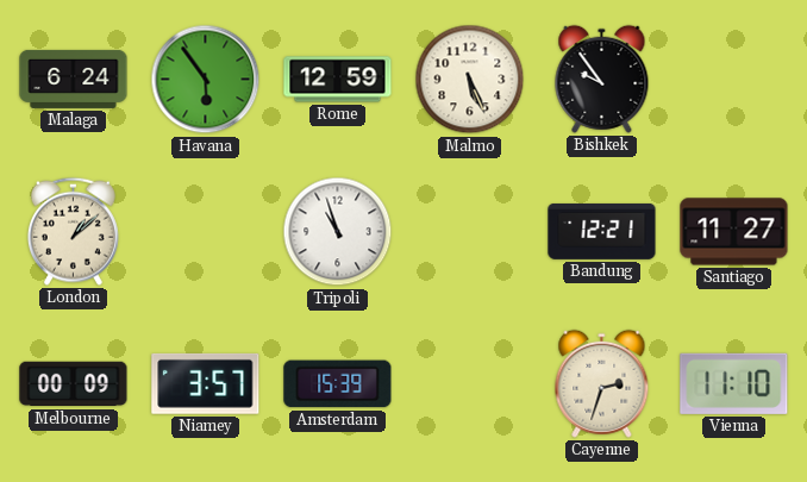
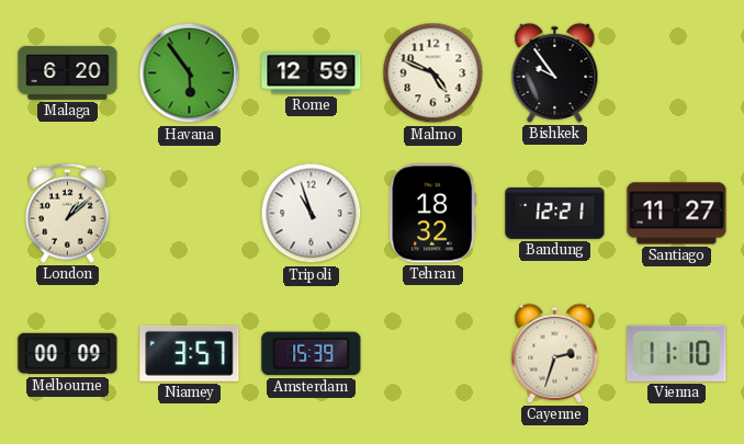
Malaga: 6:24 -> 6:20 (68, 72)
Malmo: 5:26 -> 4:49 (433, 73)
Tehran: none -> 18:32 (433, 214)
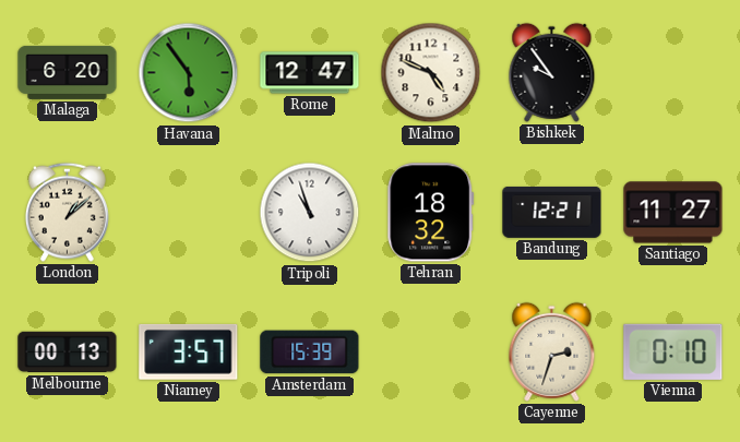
Rome: 12:59 -> 12:47 (310, 73)
Melbourne: 00:09 -> 00:13 (68, 353)
Vienna: 11:10 -> 0:10 (673, 351)
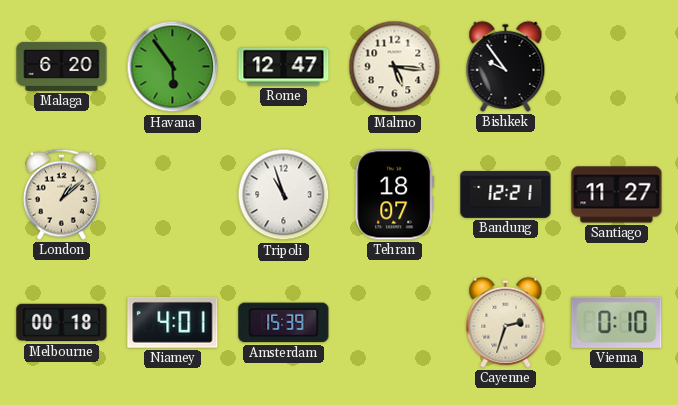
Malmo: 4:49 -> 5:16 (395, 67)
Tehran: 18:32 -> 18:07 (395, 195)
Melbourne: 00:13 -> 00:18 (62, 323)
Niamey: 3:57 -> 4:01 (173, 322)
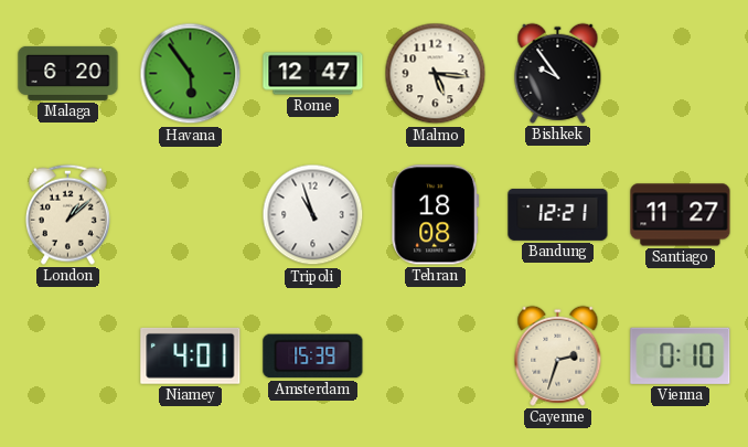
Tehran: 18:07 -> 18:08 (436, 215)
Melbourne: 00:18 -> none (62, 323)
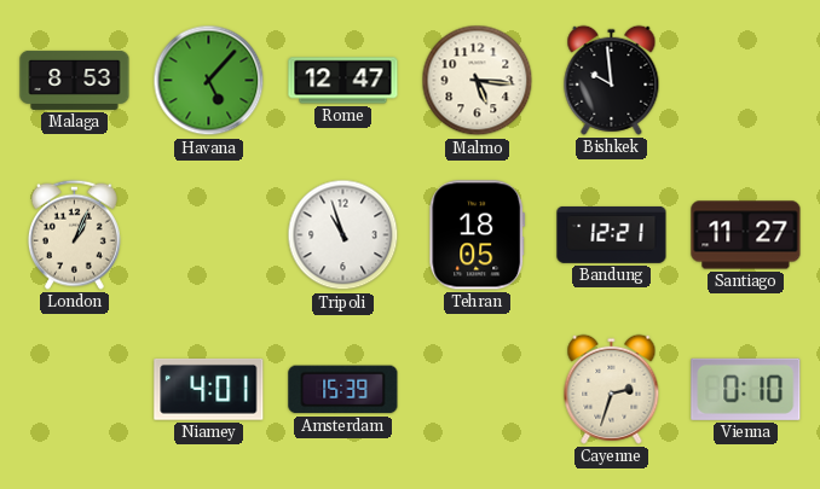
Malaga: 6:20 -> 8:53 (75, 80)
Havana: 5:54 -> 5:07 (209, 81)
Bishkek: 9:54 -> 9:59 (612, 80)
London: 1:08 -> 1:04 (74, 234)
Tehran: 18:08 -> 18:05 (478, 235)
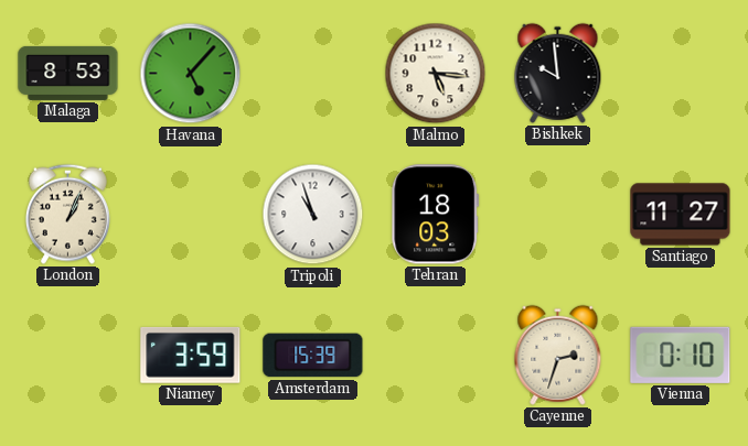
Rome: 12:47 -> none (343, 81)
Tehran: 18:05 -> 18:03 (436, 215)
Bandung: 12:21 -> none (612, 235)
Niamey: 4:01 -> 3:59 (191, 355)
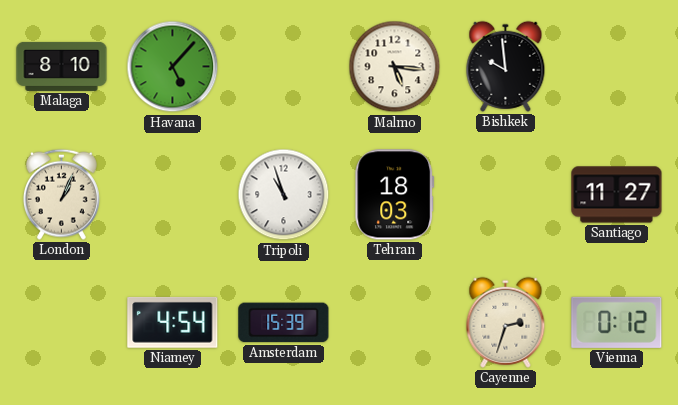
Malaga: 8:53 -> 8:10 (62, 66)
Niamey: 3:59 -> 4:54 (173, 322)
Vienna: 0:10 -> 0:12 (617, 322)
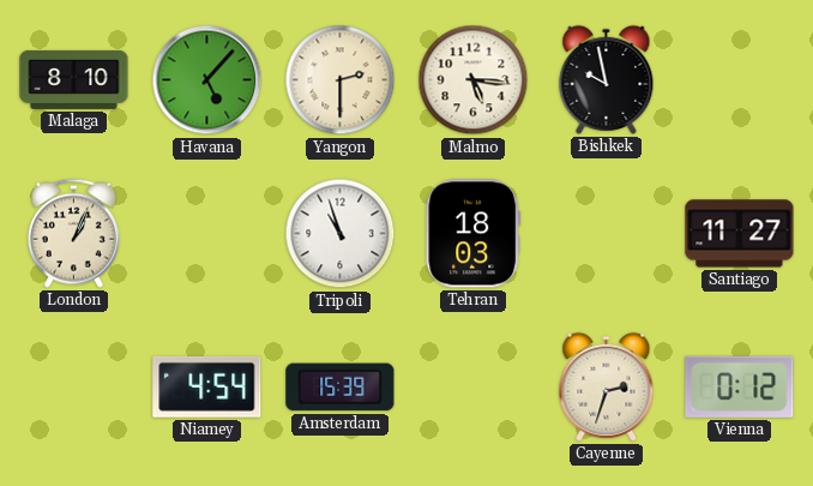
Yangon: none -> 2:30 (341, 80)
Bishkek: 9:59 -> 9:58 (607, 79)
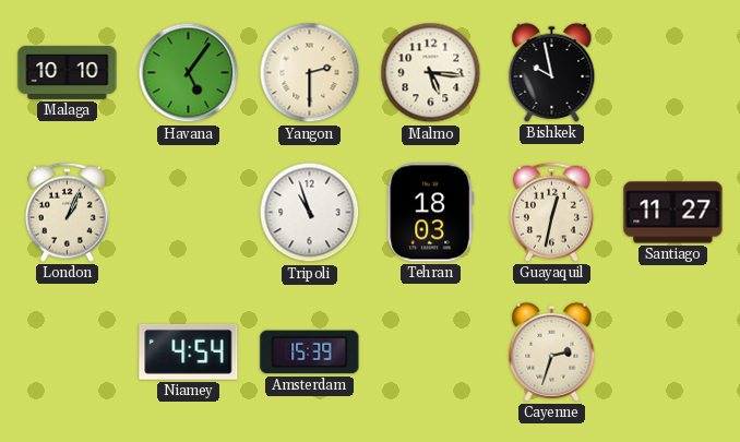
Malaga: 8:10 -> 10:10 (68, 72)
Havana: 5:07 -> 5:06 (189, 73)
Guayaquil: none -> 12:32 (551, 212)
Vienna: 0:12 -> none (740, 386)
